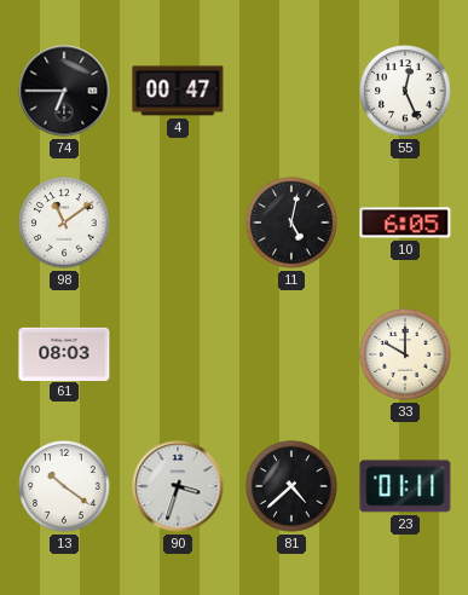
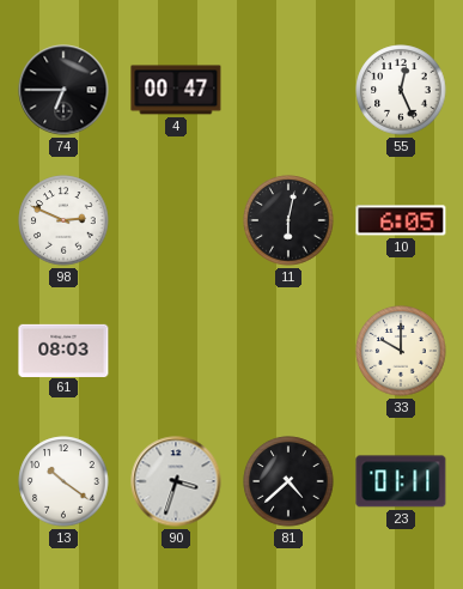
98: 11:09 -> 2:49 (63, 220)
11: 5:02 -> 6:02 (288, 220)
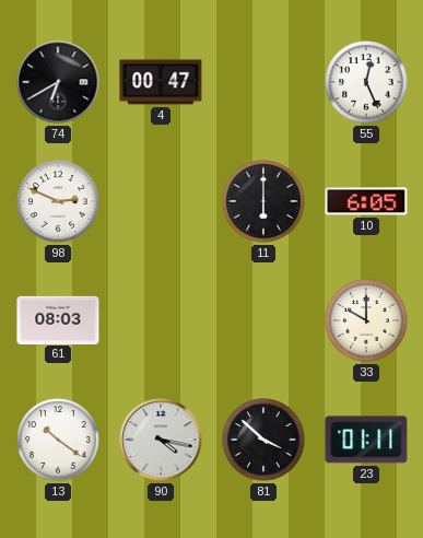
74: 6:45 -> 6:40 (58, 82)
11: 6:02 -> 6:00 (263, 201)
90: 3:33 -> 4:17 (161, 440)
81: 4:38 -> 3:52 (263, 440)
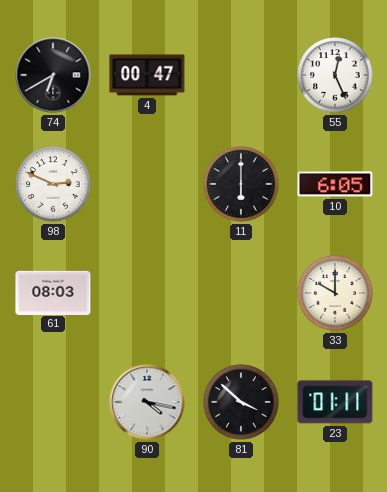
13: 10:21 -> none (58, 440)
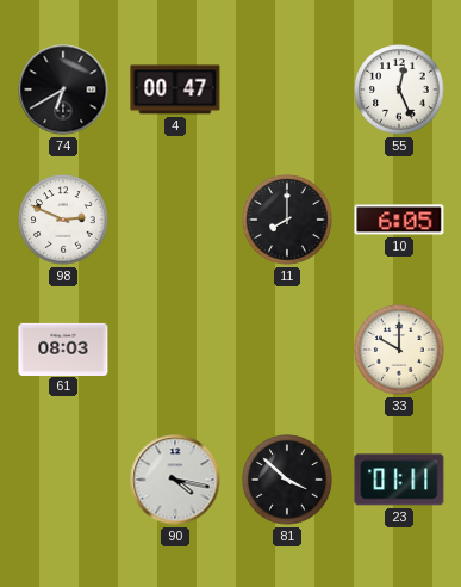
11: 6:00 -> 8:00 (287, 220)
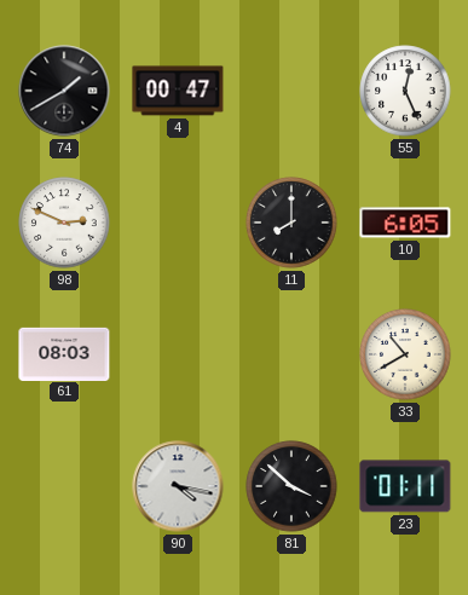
74: 6:40 -> 1:40 (64, 91)
33: 10:00 -> 10:40 (405, 354)
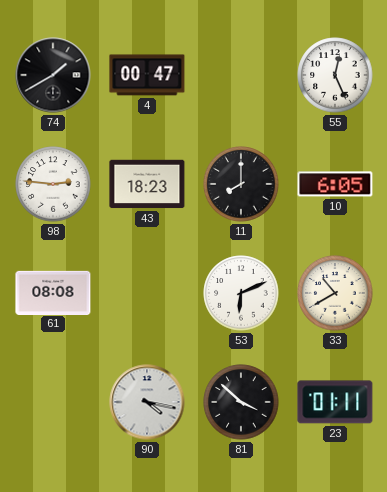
98: 2:49 -> 2:46 (53, 184)
43: none -> 18:23 (147, 184)
61: 08:03 -> 08:08 (53, 292)
53: none -> 6:11 (241, 293)
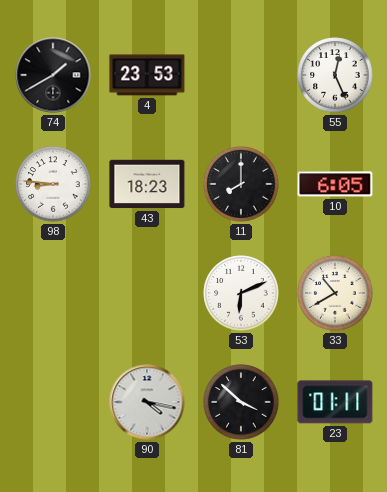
4: 00:47 -> 23:53 (147, 75)
98: 2:46 -> 8:46 (53, 184)
61: 08:08 -> none (53, 292)
